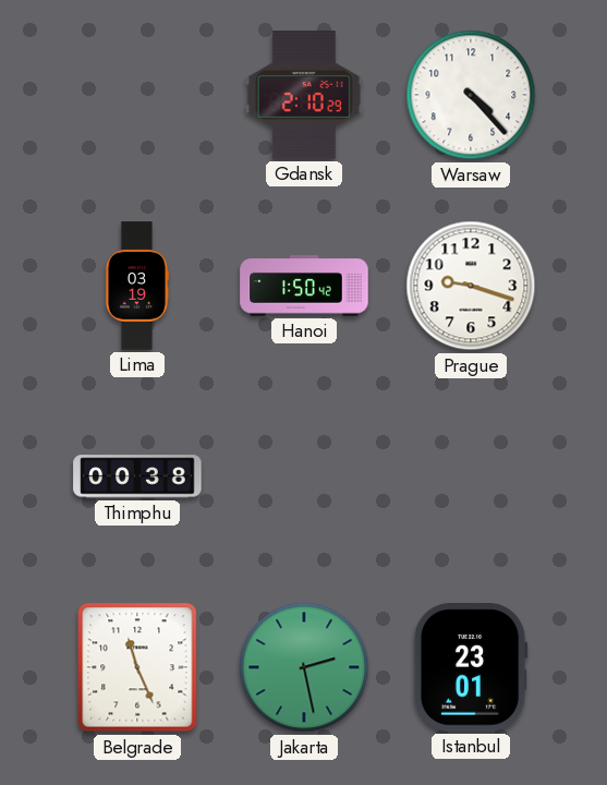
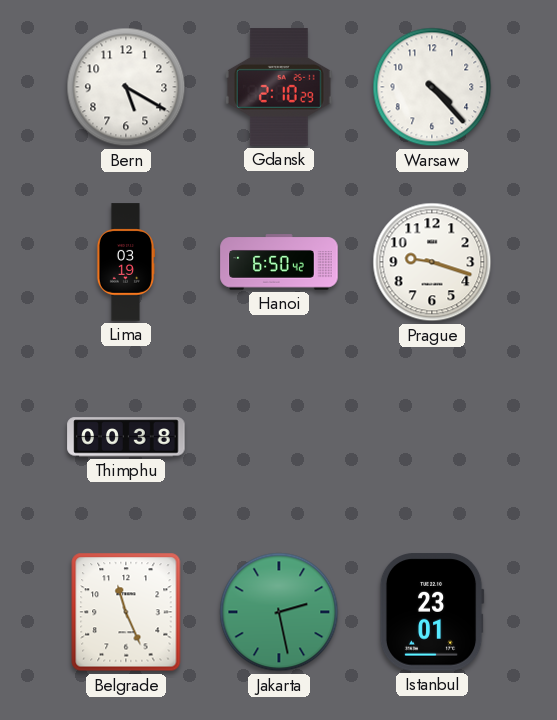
Bern: none -> 5:20 (126, 87)
Hanoi: 1:50 -> 6:50 (279, 262)
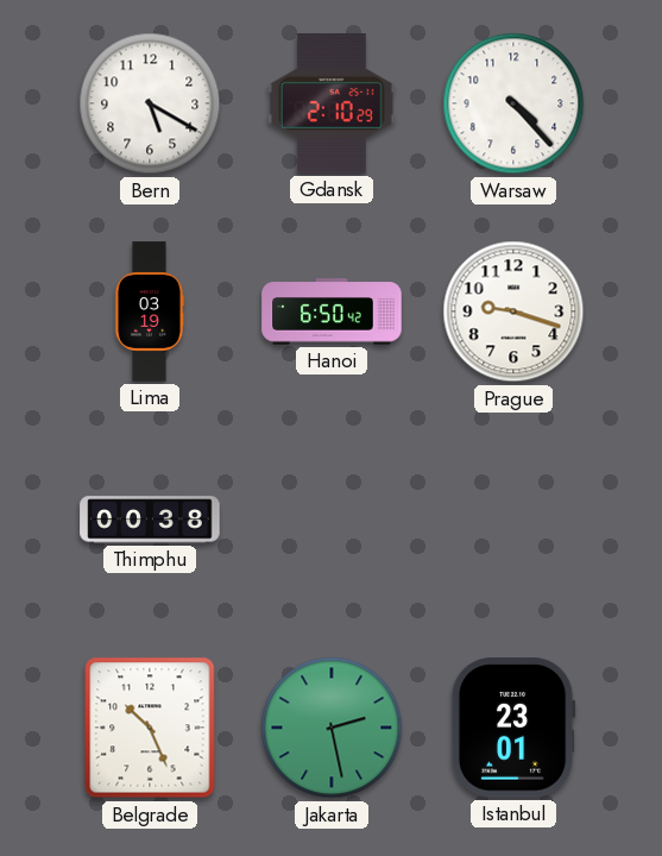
Belgrade: 11:26 -> 10:26 (150, 728)
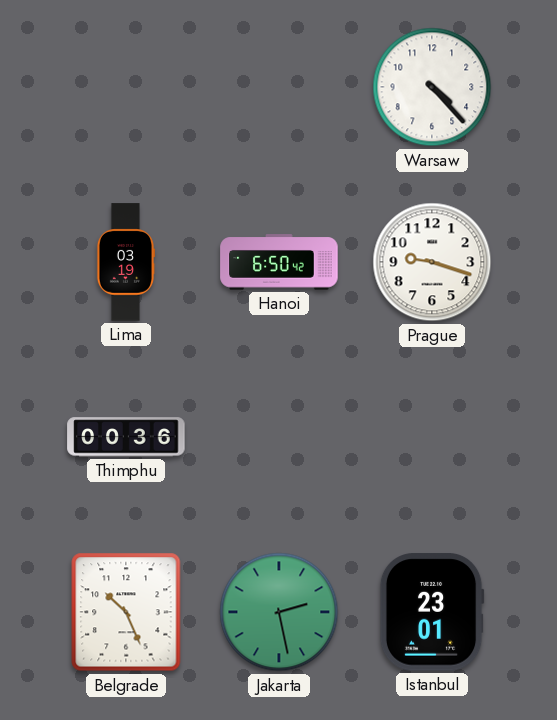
Bern: 5:20 -> none (150, 103)
Gdansk: 2:10 -> none (332, 103)
Thimphu: 00:38 -> 00:36 (126, 437)
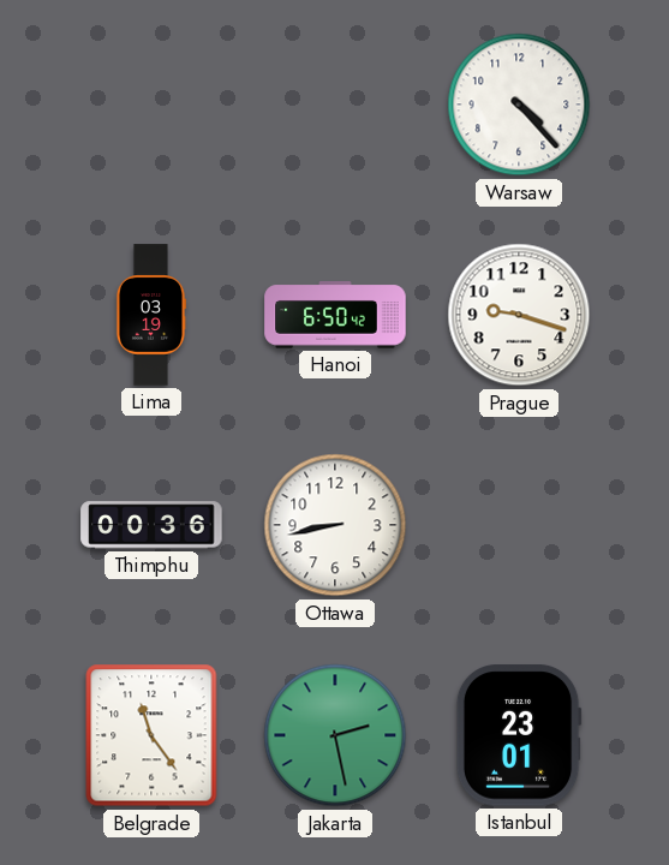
Ottawa: none -> 8:43 (335, 525)
Belgrade: 10:26 -> 11:24 (151, 735)
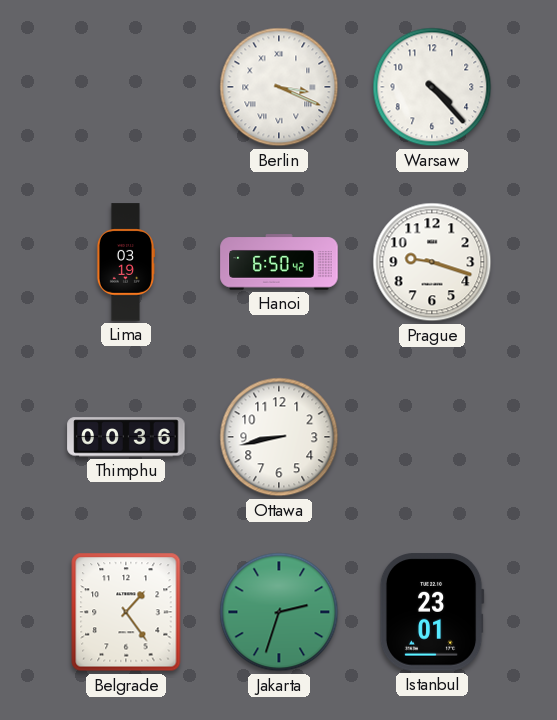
Berlin: none -> 3:19 (279, 87)
Belgrade: 11:24 -> 1:24 (126, 612)
Jakarta: 2:28 -> 2:33 (279, 612)
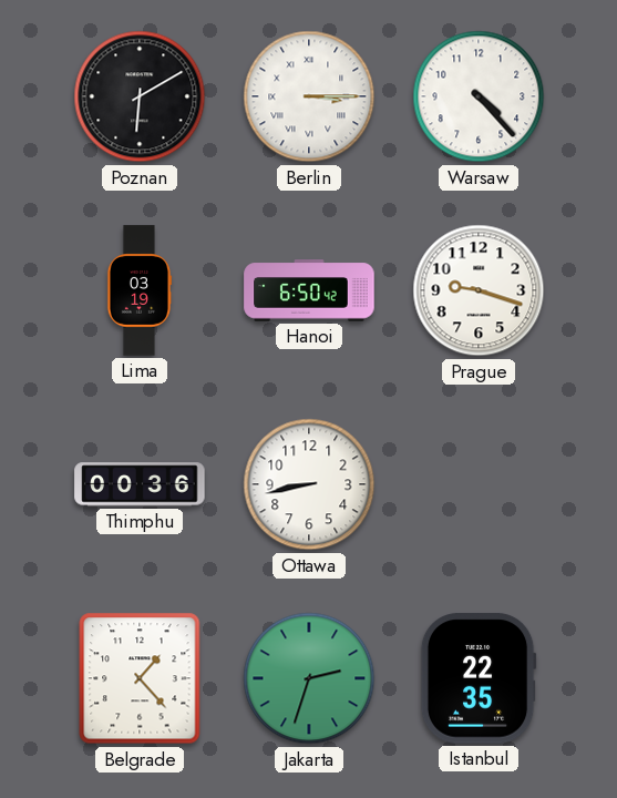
Poznan: none -> 6:10 (140, 96)
Berlin: 3:19 -> 3:15 (309, 96)
Belgrade: 1:24 -> 1:23 (140, 678)
Istanbul: 23:01 -> 22:35 (479, 678)
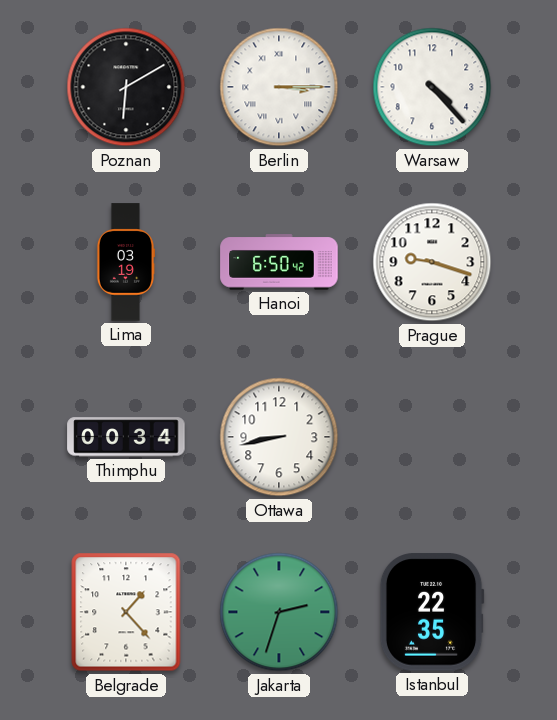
Thimphu: 00:36 -> 00:34 (126, 437)
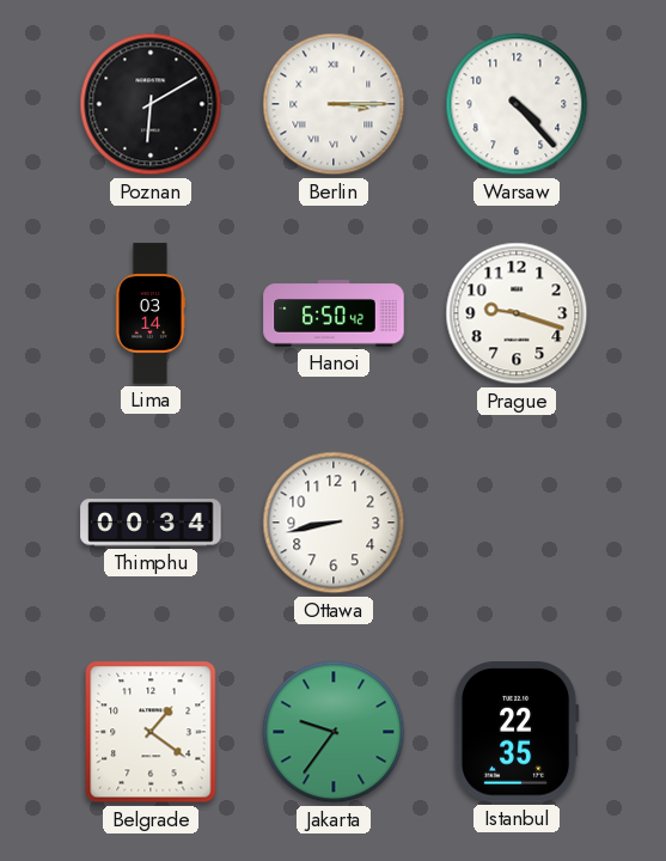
Lima: 03:19 -> 03:14 (151, 313)
Belgrade: 1:23 -> 1:21 (151, 732)
Jakarta: 2:33 -> 9:36 (334, 732)
